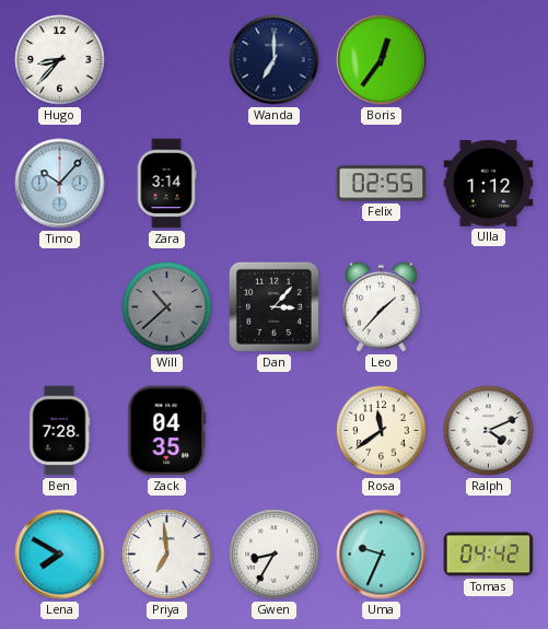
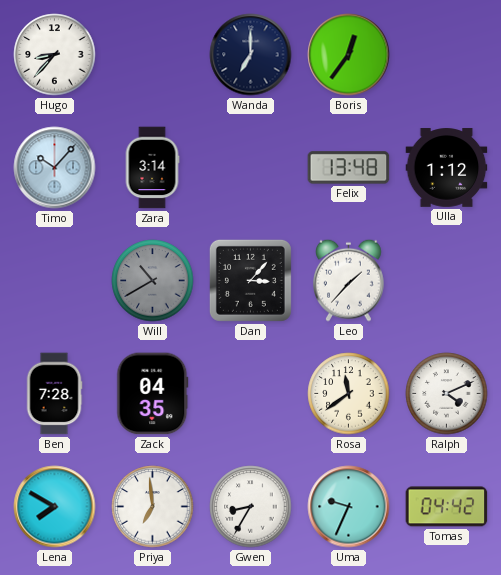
Felix: 02:55 -> 13:48 (349, 168)
Will: 10:38 -> 10:40 (153, 281)
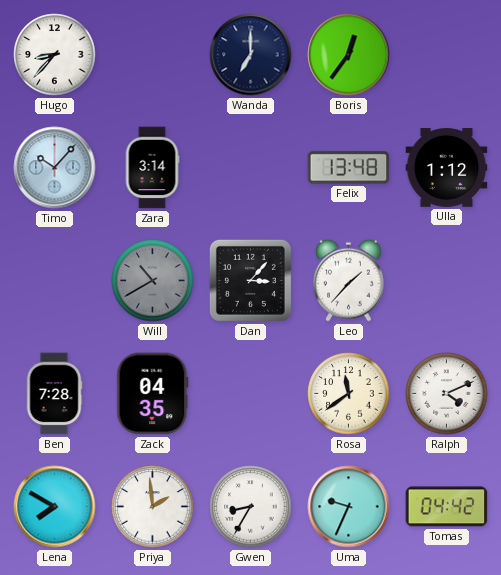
Priya: 6:59 -> 1:59 (153, 507)
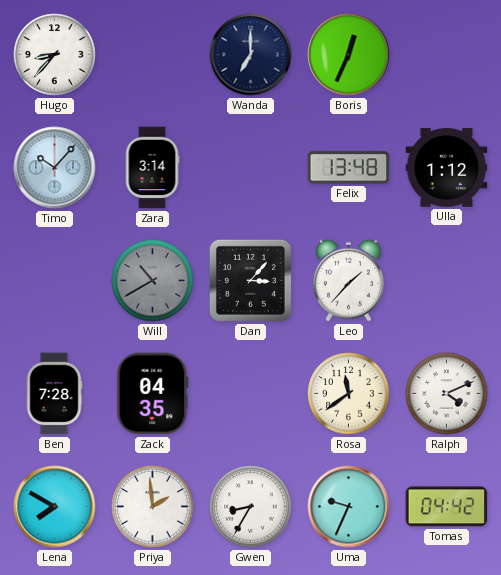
Boris: 12:36 -> 12:34 (349, 55)
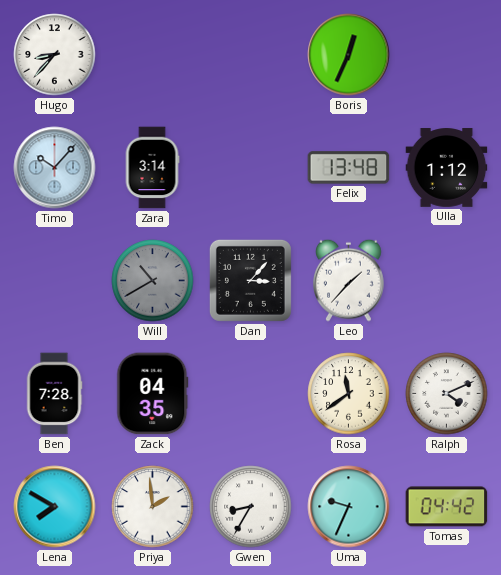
Wanda: 7:00 -> none (251, 55)
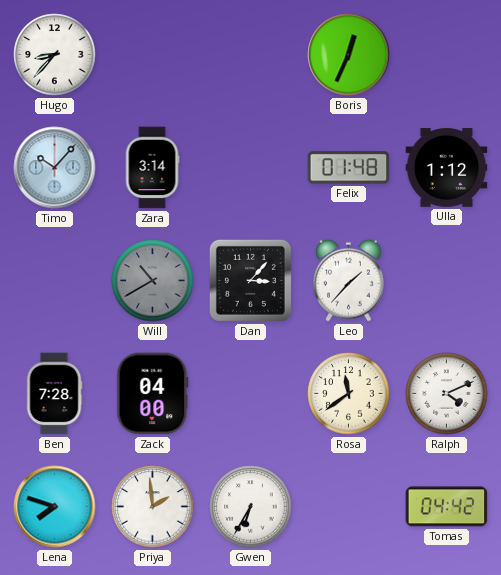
Felix: 13:48 -> 01:48 (349, 168)
Zack: 04:35 -> 04:00 (153, 394)
Lena: 7:50 -> 7:48 (55, 507)
Gwen: 8:35 -> 6:35 (251, 507)
Uma: 9:34 -> none (349, 507)
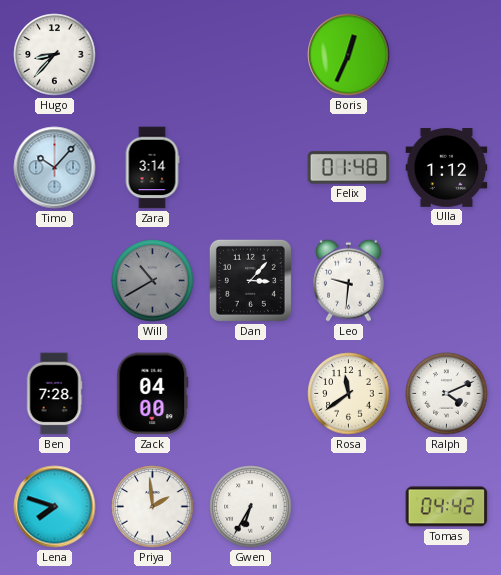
Leo: 1:37 -> 9:31 (349, 280)
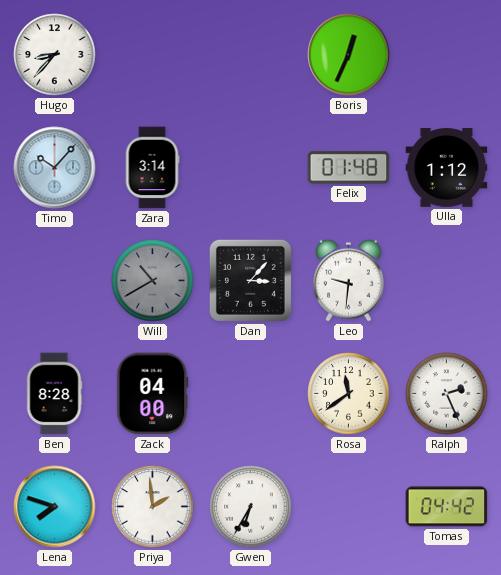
Ben: 7:28 -> 8:28 (54, 394)
Ralph: 4:11 -> 2:26 (447, 394)
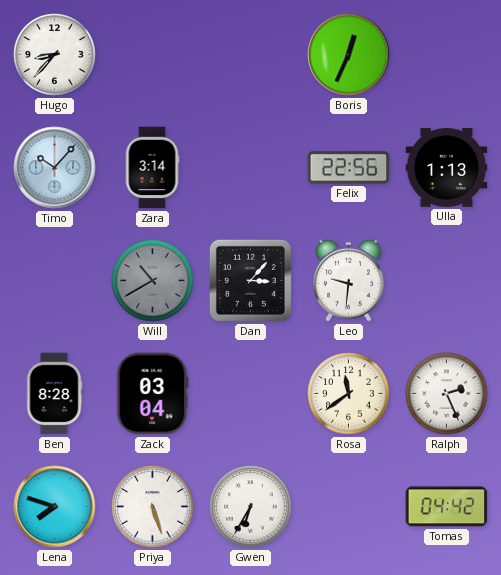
Felix: 01:48 -> 22:56 (349, 168)
Ulla: 1:12 -> 1:13 (447, 168)
Zack: 04:00 -> 03:04 (153, 394)
Priya: 1:59 -> 5:27 (153, 507)
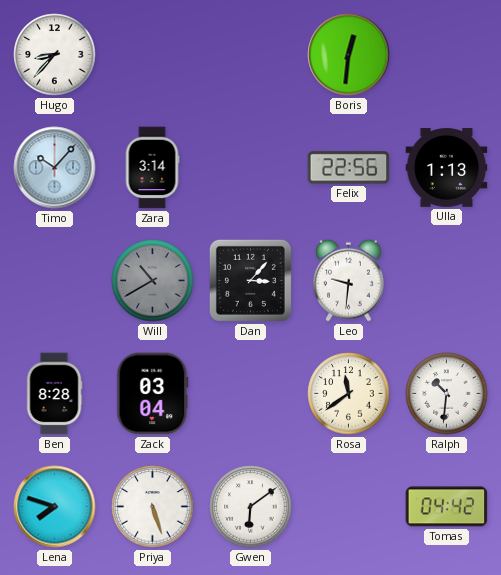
Boris: 12:34 -> 12:31 (349, 55)
Ralph: 2:26 -> 10:31 (447, 394)
Gwen: 6:35 -> 6:09 (251, 507)
